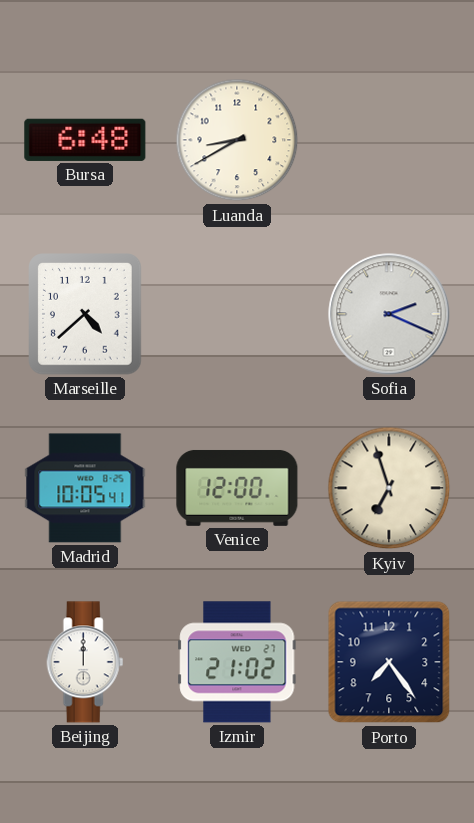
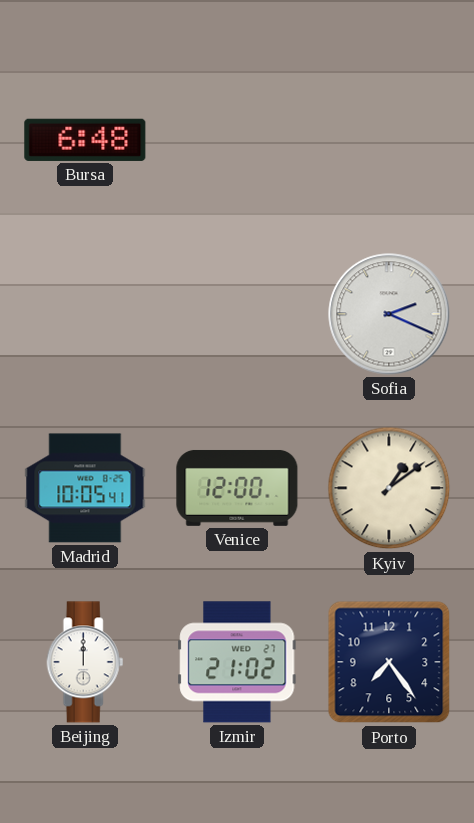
Luanda: 8:40 -> none (237, 140)
Marseille: 4:38 -> none (86, 314)
Kyiv: 6:57 -> 1:09 (389, 488)
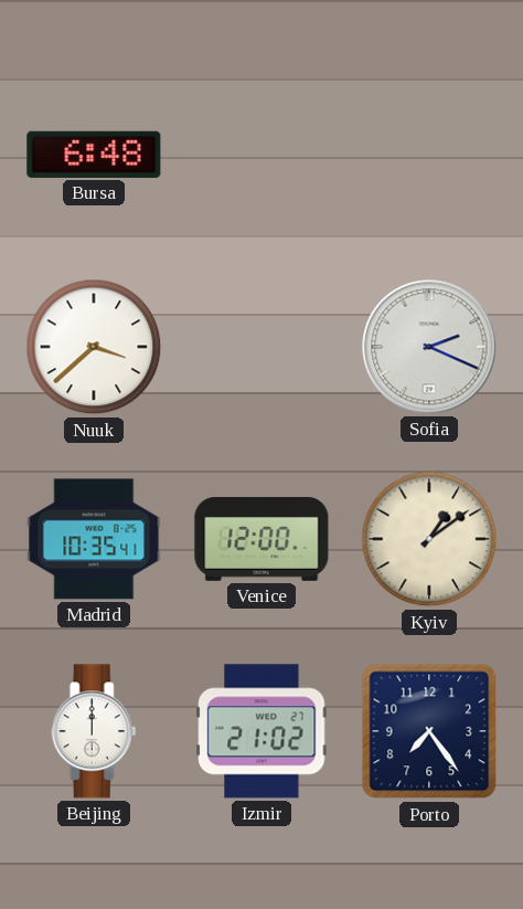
Nuuk: none -> 3:38 (94, 347)
Madrid: 10:05 -> 10:35 (94, 539)
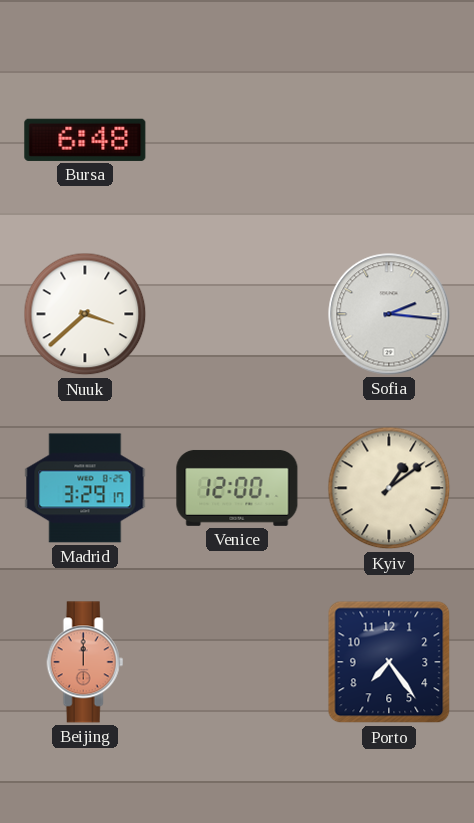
Sofia: 2:19 -> 2:16 (389, 314)
Madrid: 10:35 -> 3:29 (85, 488)
Beijing dial: white -> salmon (85, 662)
Izmir: 21:02 -> none (261, 731)
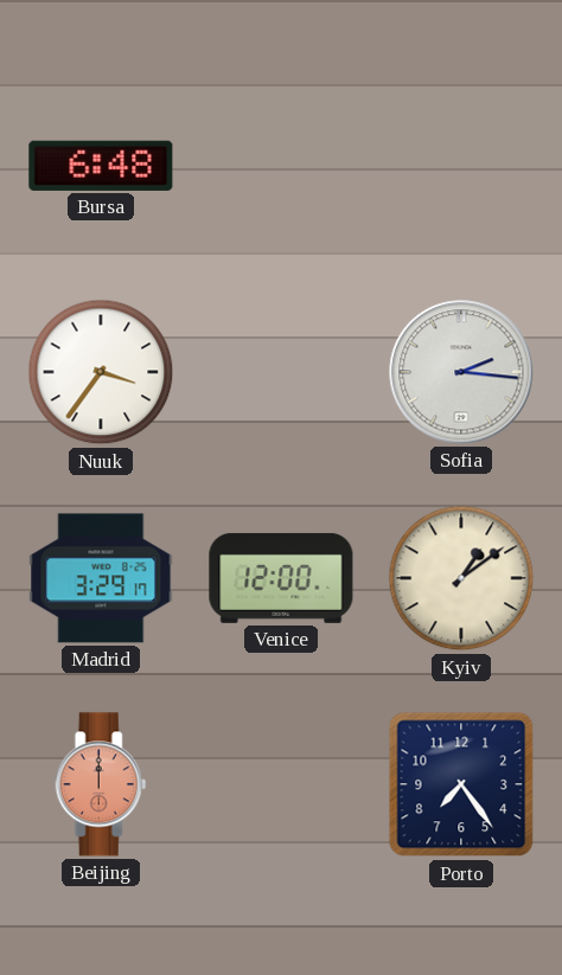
Nuuk: 3:38 -> 3:36 (101, 372)
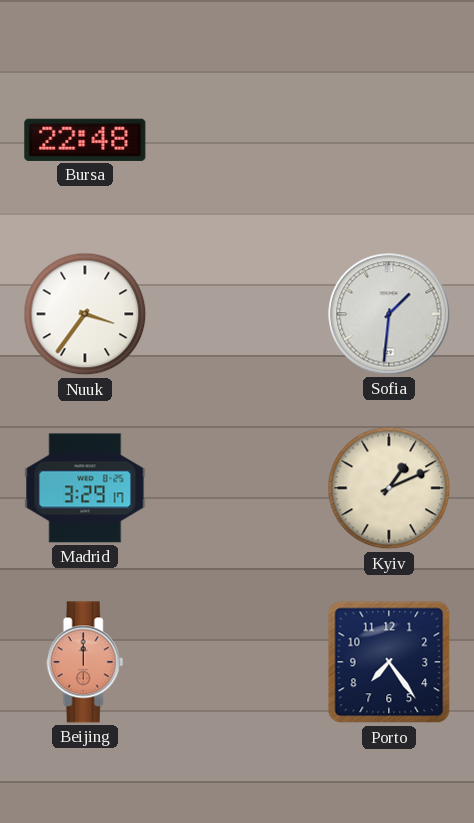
Bursa: 6:48 -> 22:48 (85, 140)
Sofia: 2:16 -> 1:31 (389, 314)
Venice: 12:00 -> none (281, 578)
Kyiv: 1:09 -> 1:11 (389, 488)
